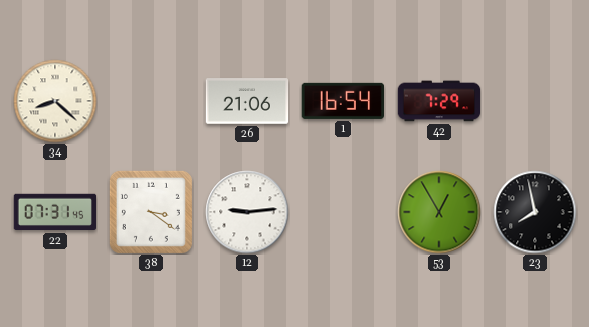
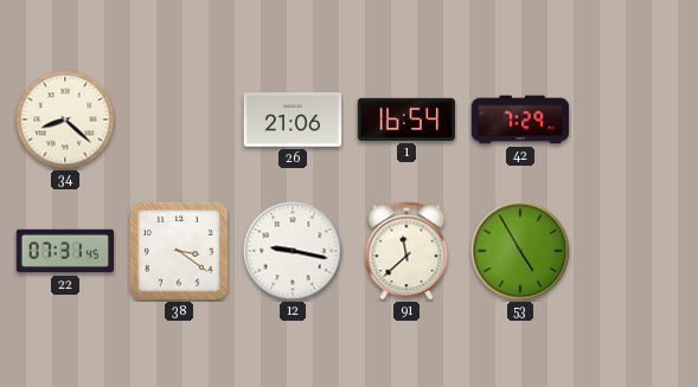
12: 9:14 -> 9:17 (293, 251)
91: none -> 11:38 (406, 251)
53: 12:55 -> 4:55 (520, 251)
23: 7:58 -> none (535, 212)
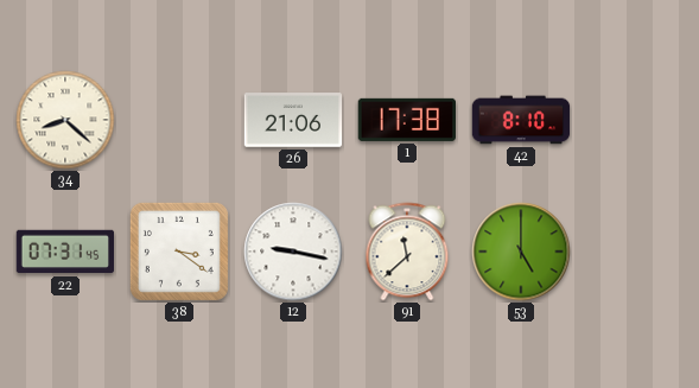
1: 16:54 -> 17:38 (406, 120)
42: 7:29 -> 8:10 (521, 120)
53: 4:55 -> 5:00 (521, 252)
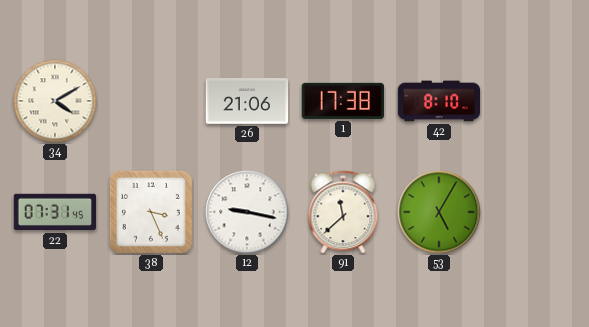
34: 8:22 -> 4:10 (55, 101)
38: 3:21 -> 3:26 (151, 212)
53: 5:00 -> 5:05 (439, 212)
